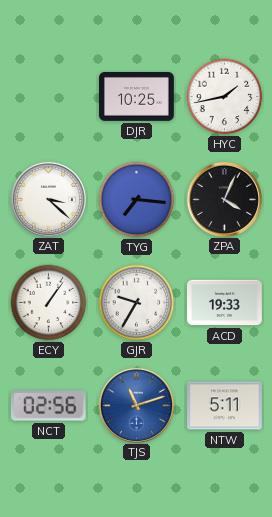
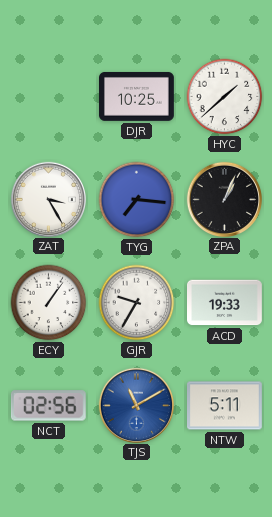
HYC: 1:43 -> 1:38 (225, 97)
ZAT: 3:22 -> 3:25 (48, 199)
ZPA: 4:04 -> 1:04 (224, 199)
TJS: 11:12 -> 11:10 (136, 405)
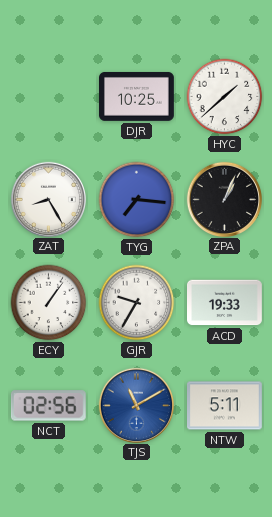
ZAT: 3:25 -> 8:25 (48, 199)
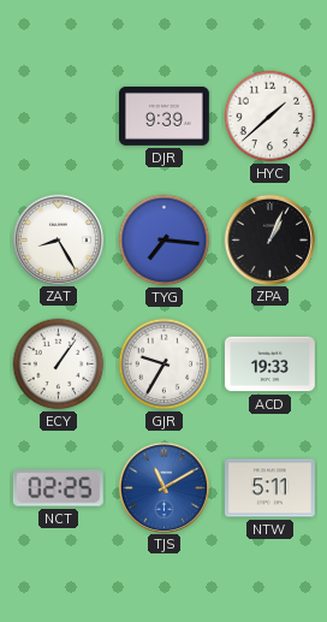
DJR: 10:25 -> 9:39 (165, 115)
NCT: 02:56 -> 02:25 (58, 488)
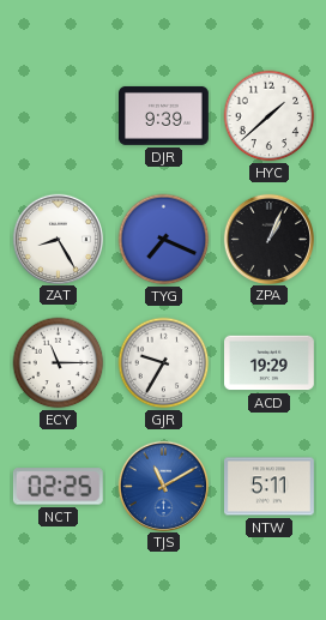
TYG: 7:16 -> 7:19 (164, 240)
ECY: 1:06 -> 11:15 (59, 363)
ACD: 19:33 -> 19:29 (270, 363)
